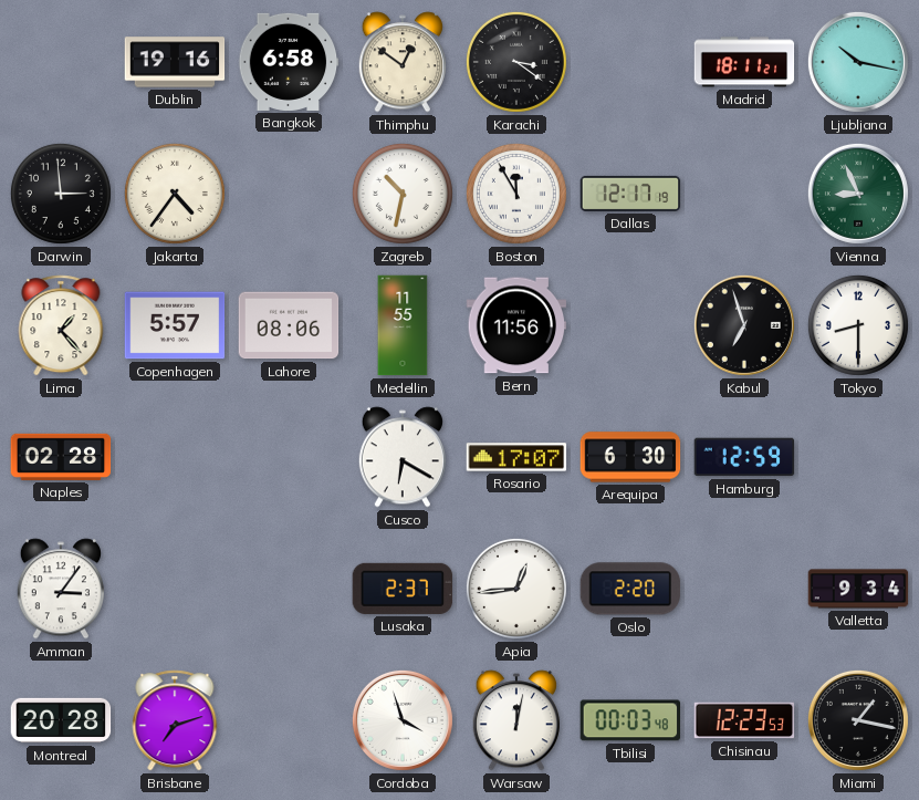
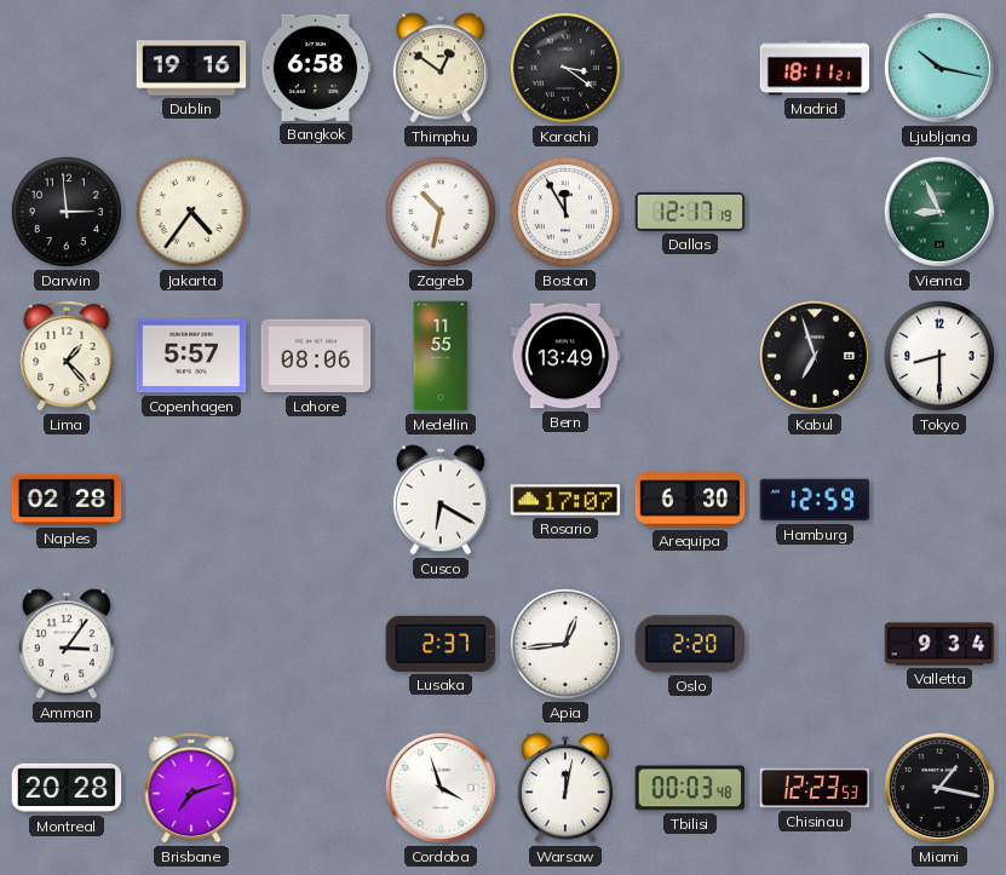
Bern: 11:56 -> 13:49 (565, 356)
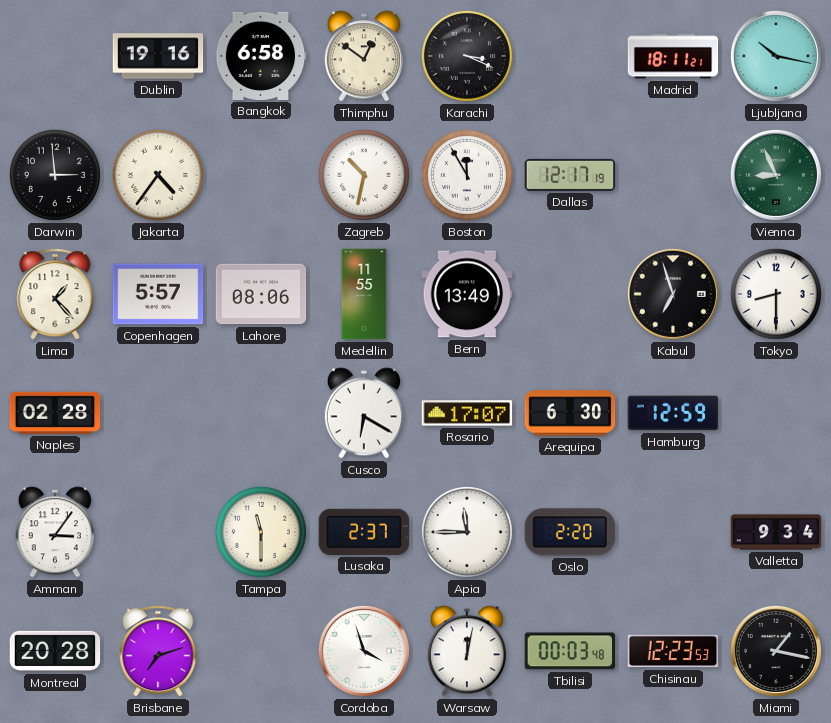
Karachi: 3:21 -> 3:19 (467, 56)
Tampa: none -> 11:30 (261, 532)
Apia: 12:44 -> 11:45 (467, 532)
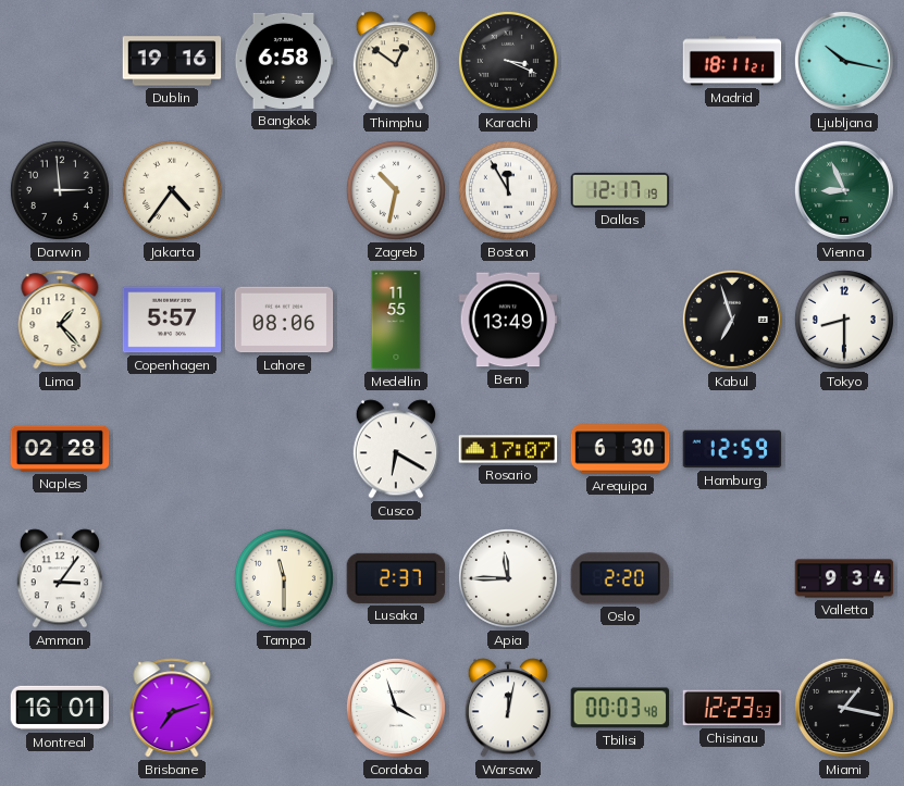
Montreal: 20:28 -> 16:01 (60, 708)
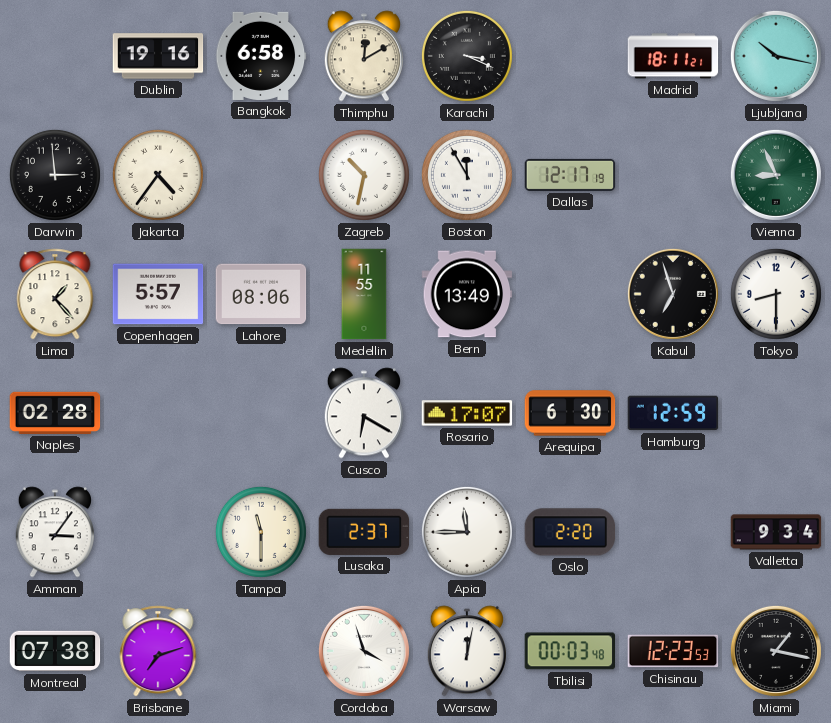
Thimphu: 12:51 -> 12:10 (364, 56)
Montreal: 16:01 -> 07:38 (55, 651)
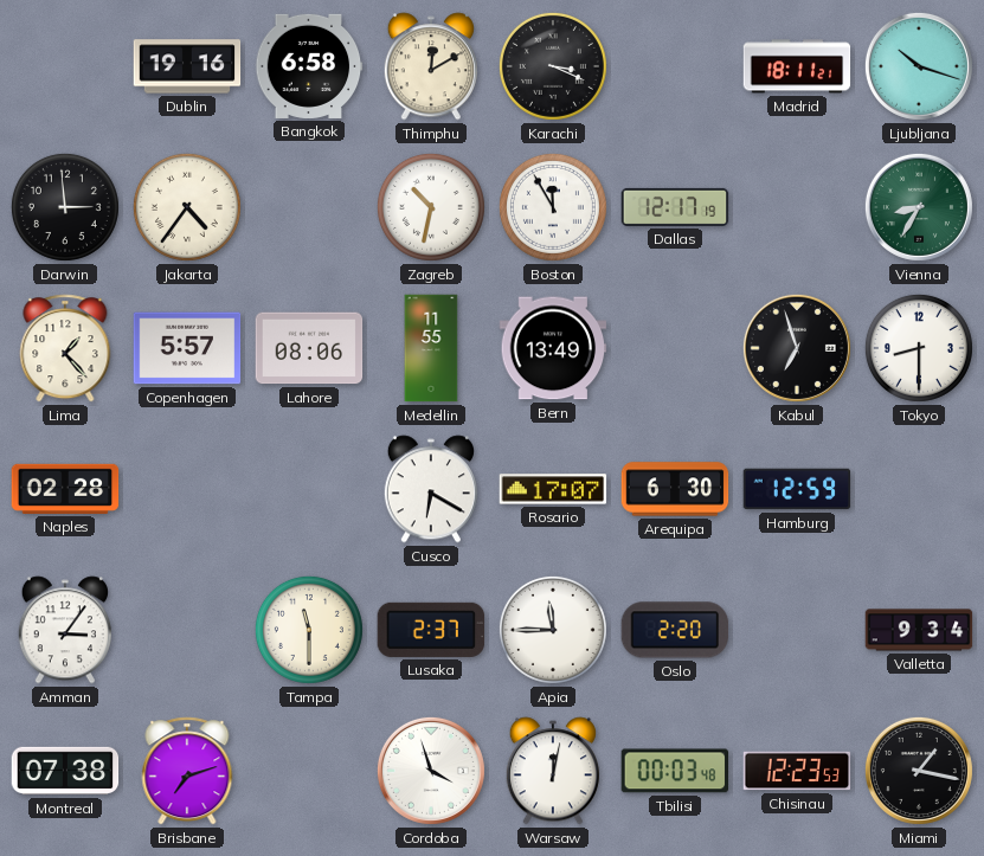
Ljubljana: 10:17 -> 10:18 (919, 66)
Vienna: 8:56 -> 8:35 (919, 207)
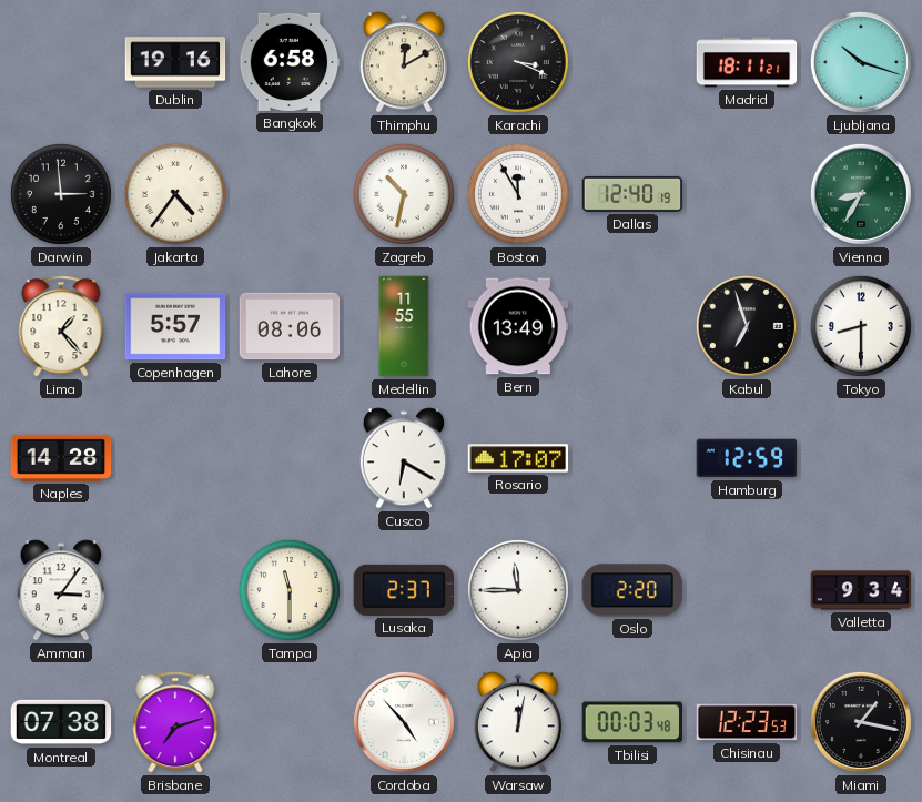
Dallas: 12:17 -> 12:40 (632, 194)
Naples: 02:28 -> 14:28 (61, 458)
Arequipa: 6:30 -> none (675, 489)
Cordoba: 3:57 -> 4:53 (404, 722)
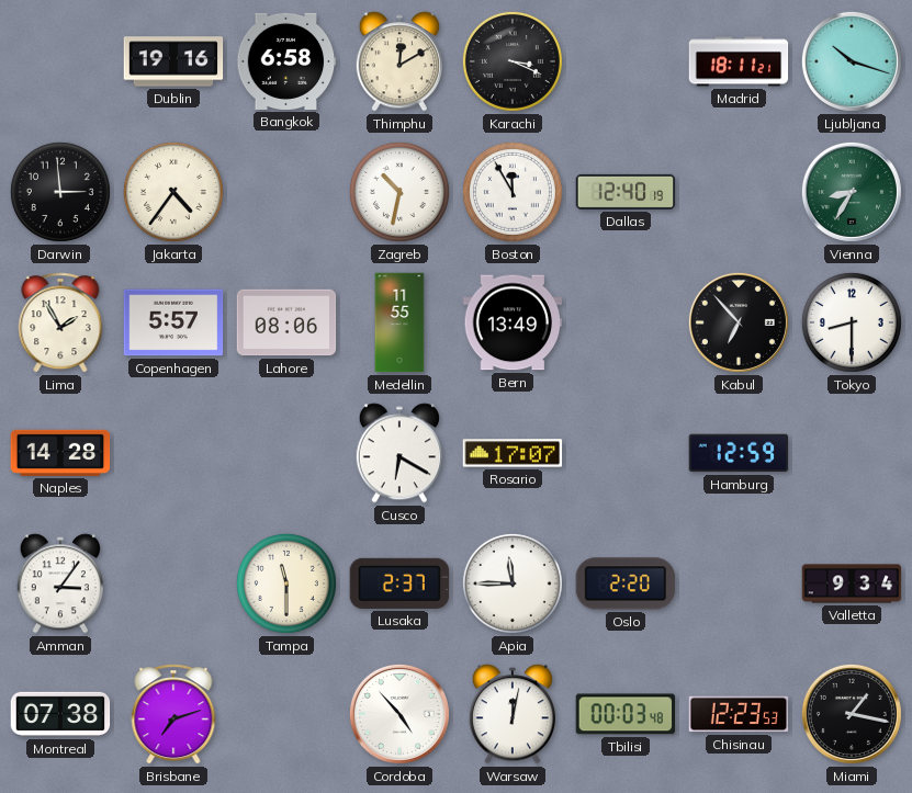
Lima: 1:23 -> 1:55 (60, 322)
Kabul: 6:57 -> 6:53 (739, 322)
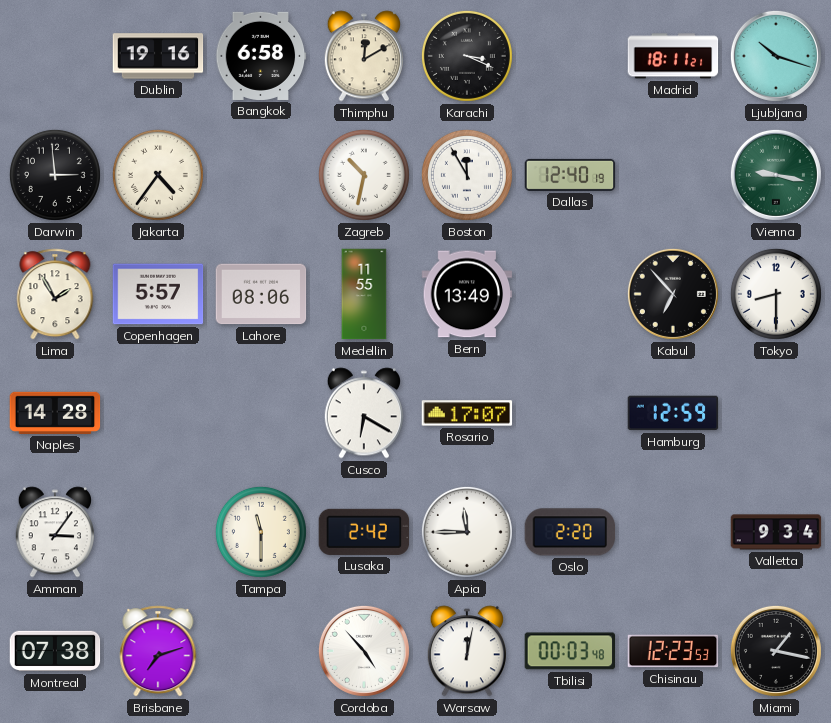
Vienna: 8:35 -> 9:17 (776, 175)
Lusaka: 2:37 -> 2:42 (364, 532)
